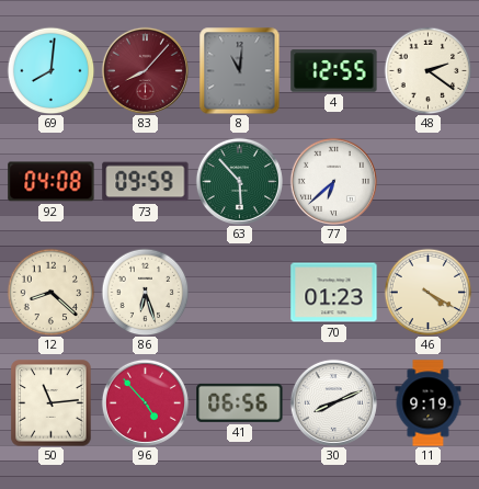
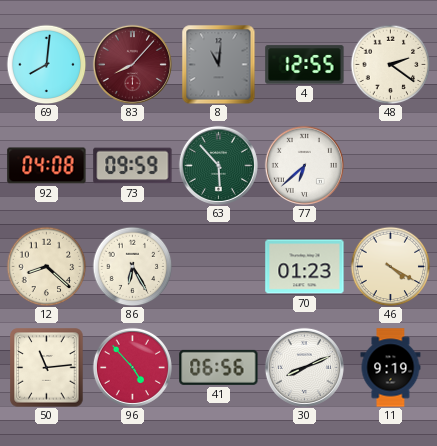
86: 6:27 -> 6:25 (132, 266)
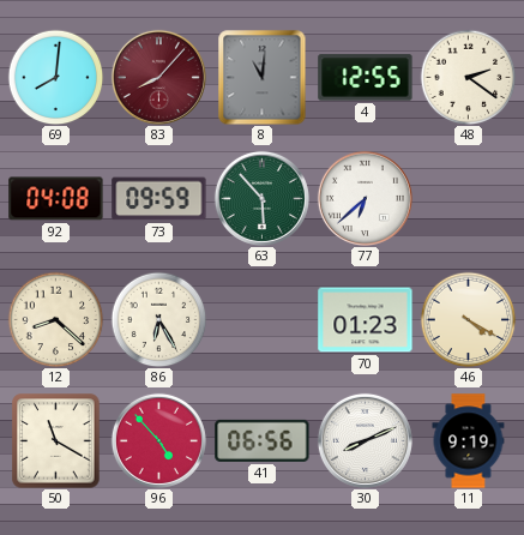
50: 11:14 -> 11:20 (56, 441)
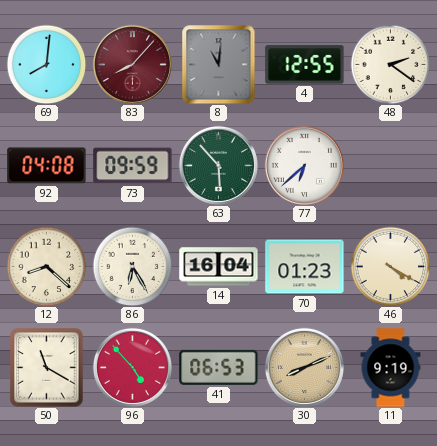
14: none -> 16:04 (219, 267)
41: 06:56 -> 06:53 (219, 367)
30 dial: white -> champagne (304, 367)
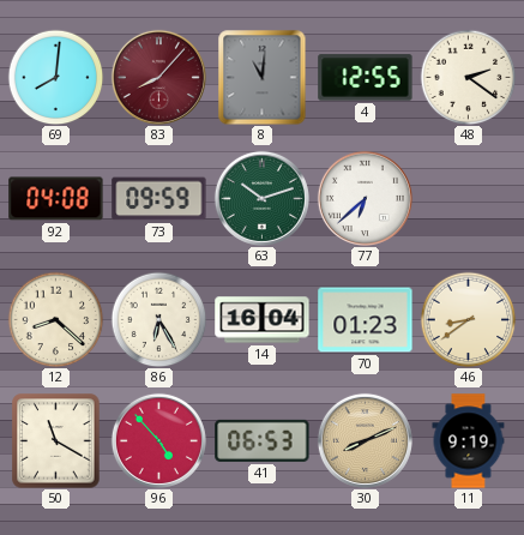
63: 5:53 -> 10:12 (261, 198)
46: 4:20 -> 8:39 (468, 319)
